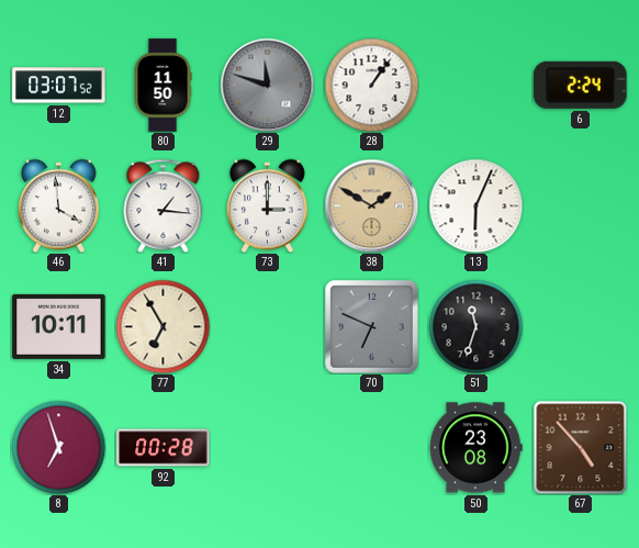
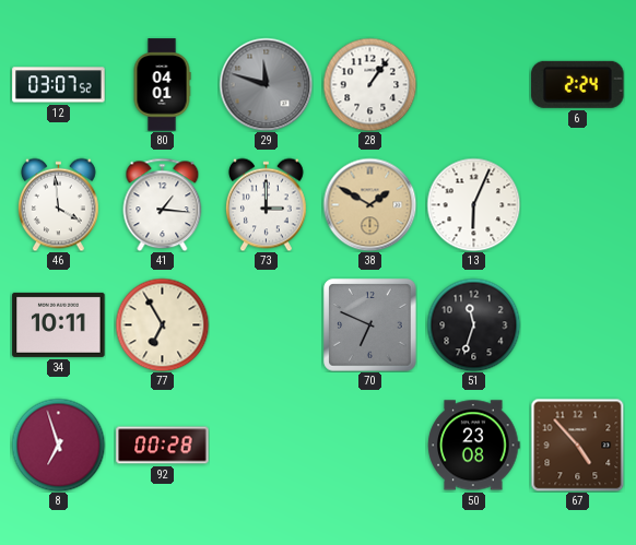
80: 11:50 -> 04:01 (162, 85)
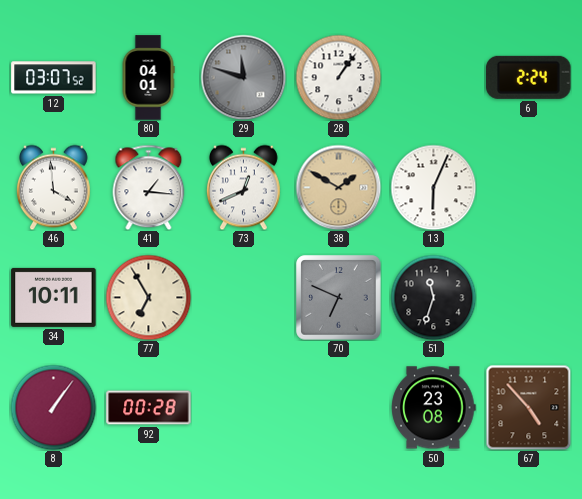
73: 3:00 -> 12:41 (244, 187)
8: 6:57 -> 1:06 (53, 407)
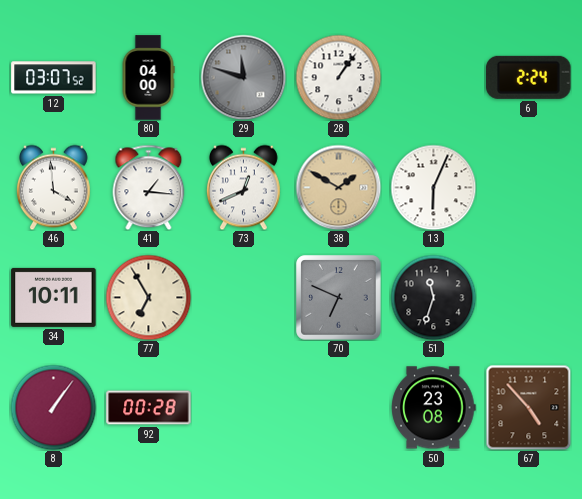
80: 04:01 -> 04:00 (148, 78)
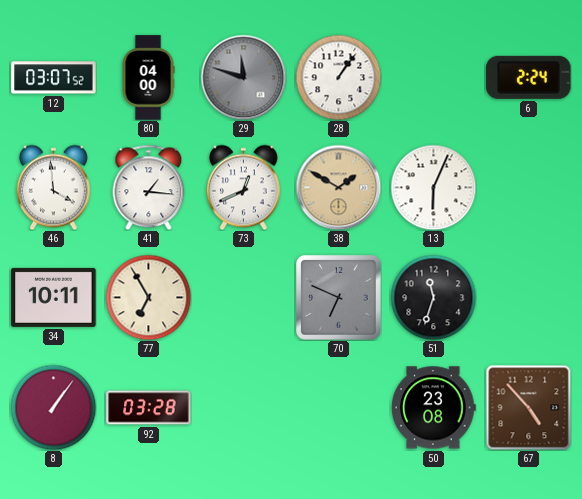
92: 00:28 -> 03:28 (149, 408)
